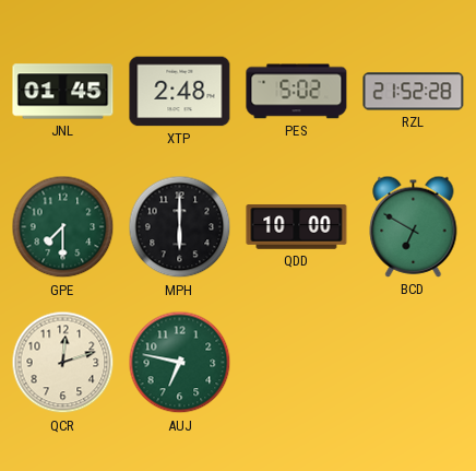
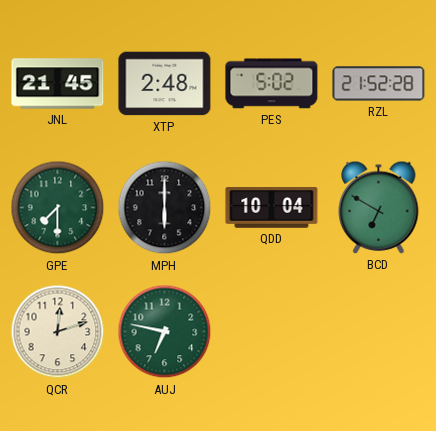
JNL: 01:45 -> 21:45 (58, 84)
QDD: 10:00 -> 10:04 (272, 208)
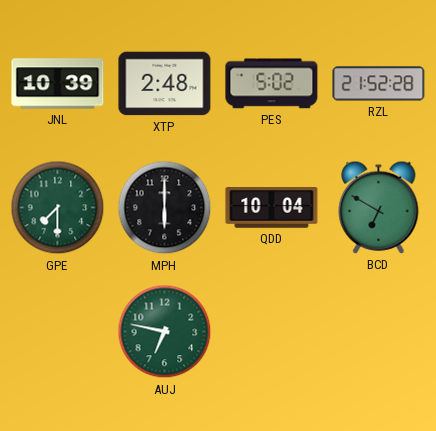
JNL: 21:45 -> 10:39 (58, 84)
QCR: 12:12 -> none (58, 332)
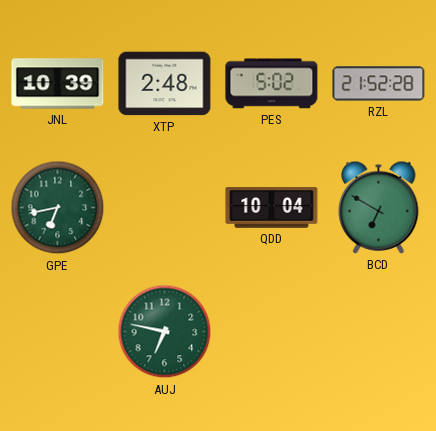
GPE: 7:30 -> 6:43 (58, 208)
MPH: 6:00 -> none (165, 208)
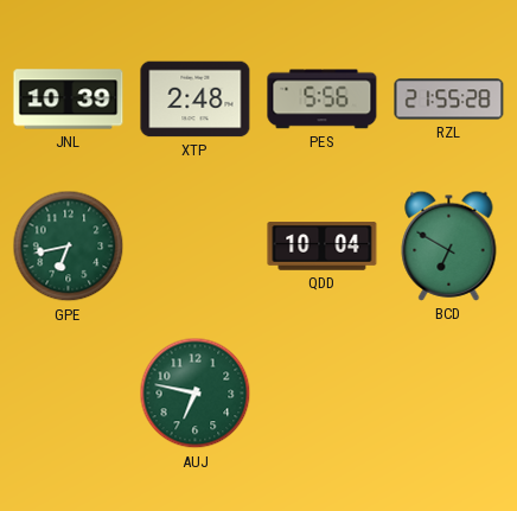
PES: 5:02 -> 5:56 (323, 100)
RZL: 21:52 -> 21:55 (449, 100)
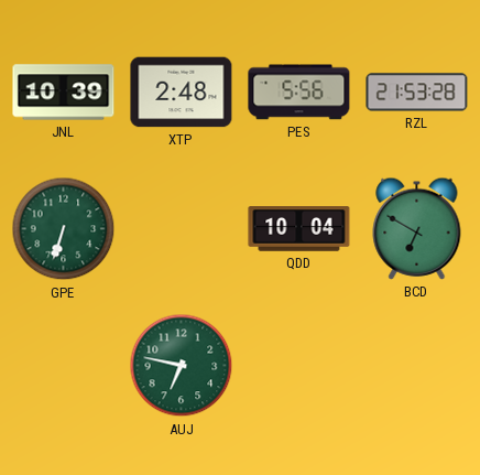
RZL: 21:55 -> 21:53 (417, 93)
GPE: 6:43 -> 6:33 (64, 229)
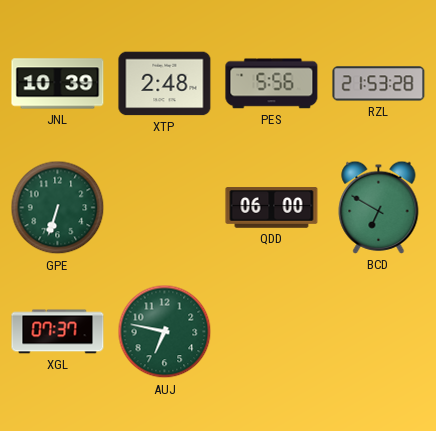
QDD: 10:04 -> 06:00 (272, 208)
XGL: none -> 07:37 (58, 332)
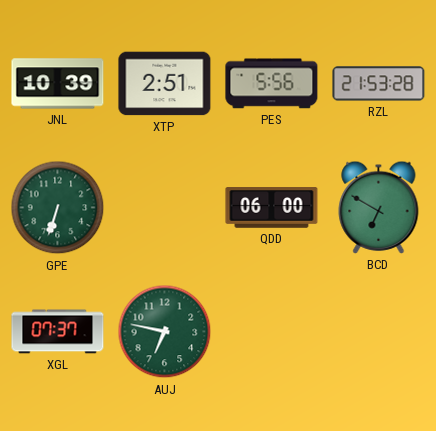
XTP: 2:48 -> 2:51 (165, 84)
